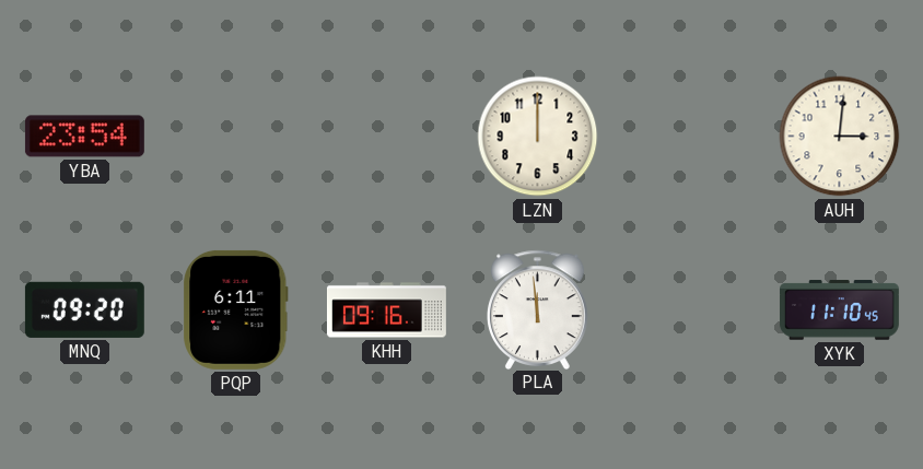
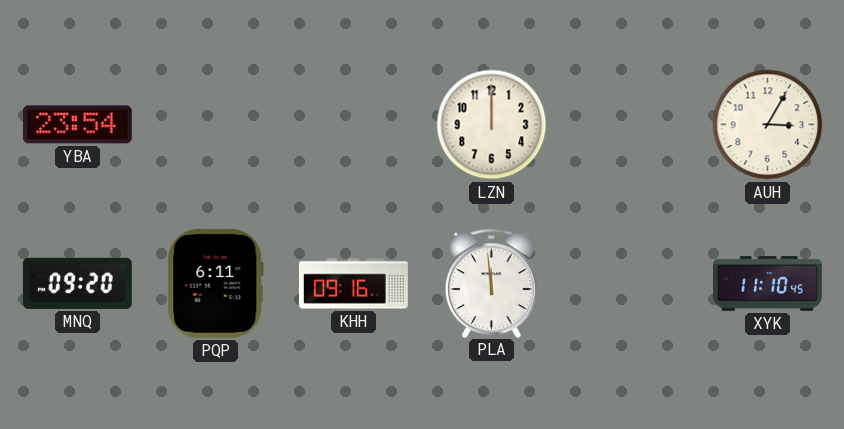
AUH: 3:01 -> 3:05 (768, 125)
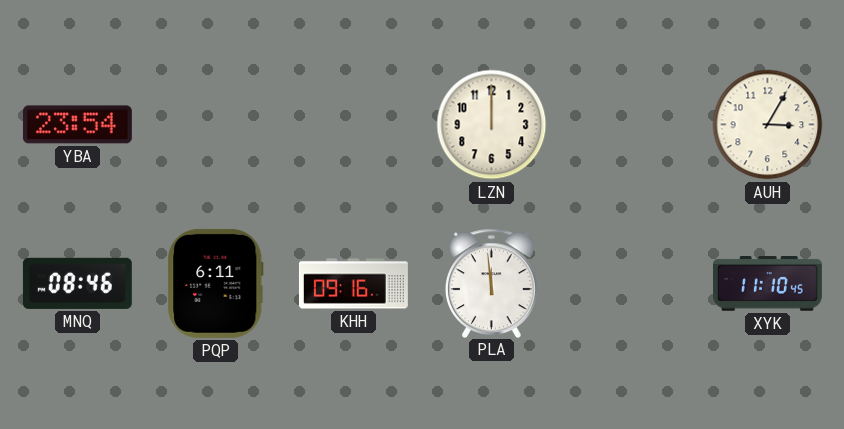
MNQ: 09:20 -> 08:46 (77, 283)
